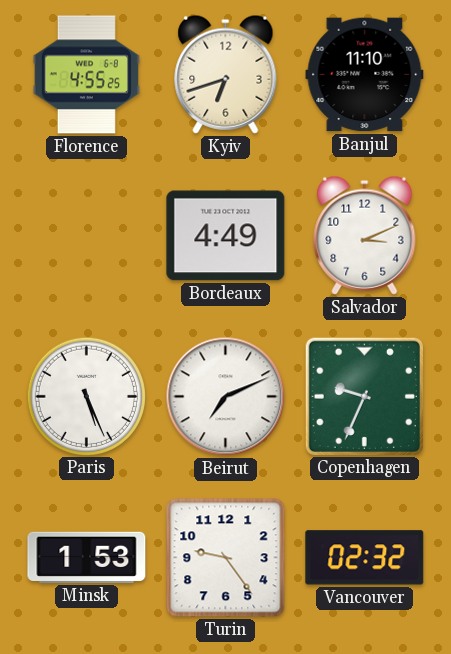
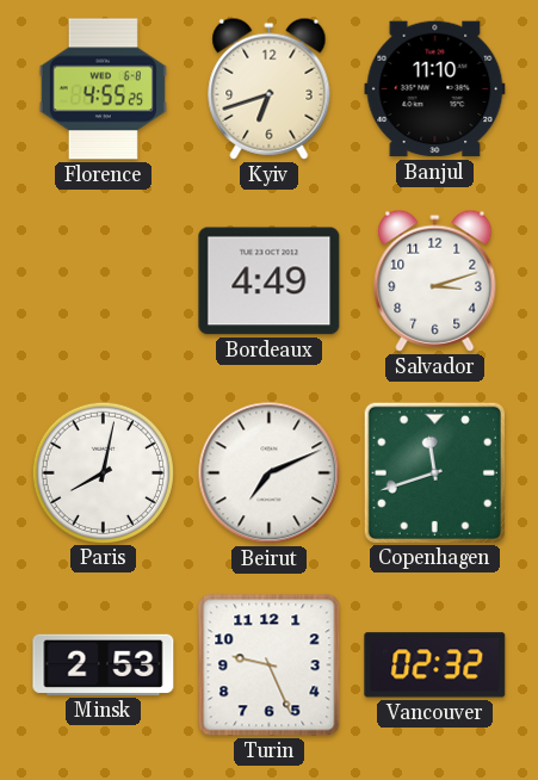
Salvador: 3:11 -> 3:12 (435, 280)
Paris: 5:26 -> 8:02 (103, 472)
Copenhagen: 9:34 -> 11:42 (434, 472)
Minsk: 1:53 -> 2:53 (104, 664)
Turin: 9:24 -> 9:26 (270, 666)
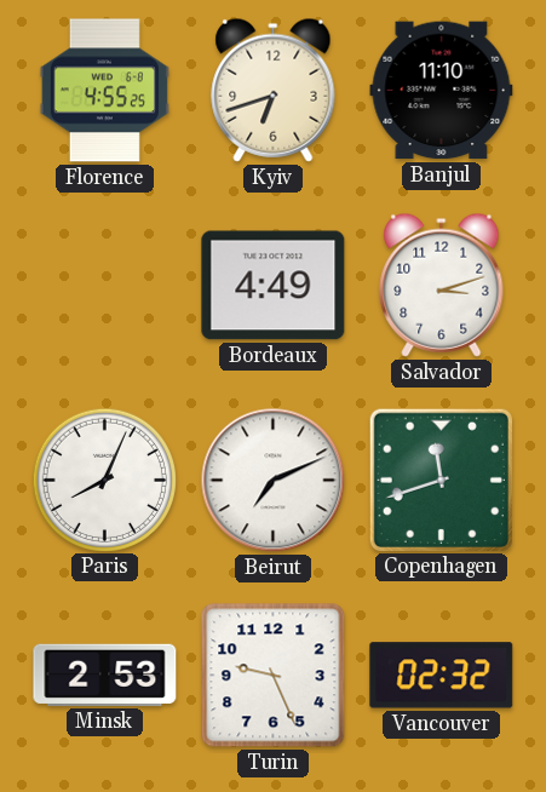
Paris: 8:02 -> 8:04 (104, 480)
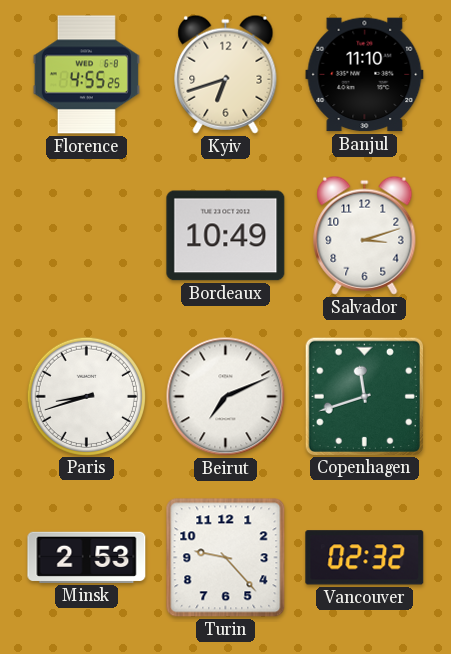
Bordeaux: 4:49 -> 10:49 (226, 236)
Paris: 8:04 -> 8:42 (86, 396)
Turin: 9:26 -> 9:23 (226, 558)
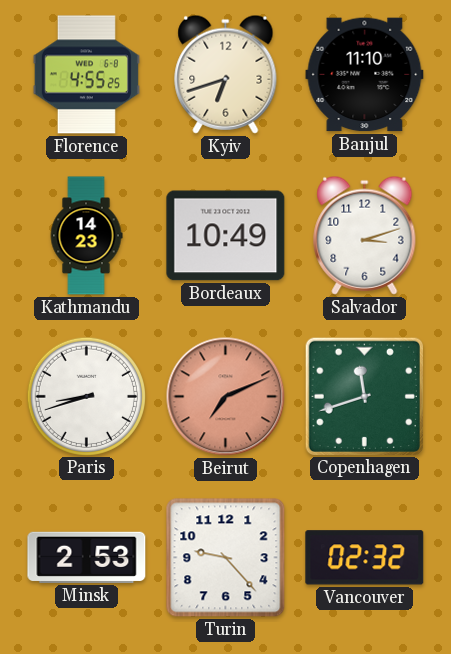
Kathmandu: none -> 14:23 (86, 236)
Beirut dial: white -> salmon (226, 397)
